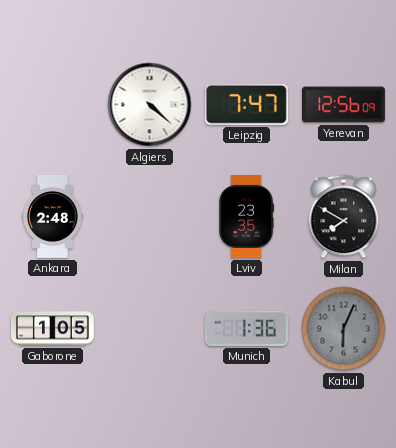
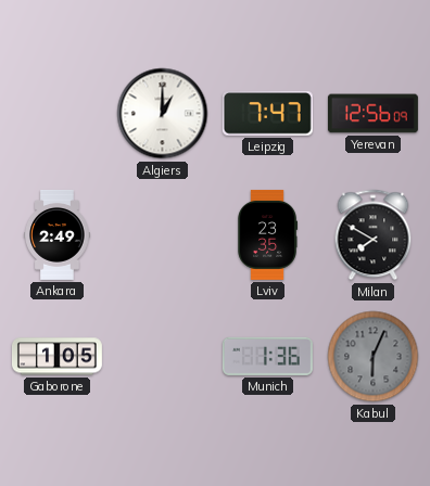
Algiers: 4:22 -> 1:00 (163, 114)
Ankara: 2:48 -> 2:49 (58, 234)
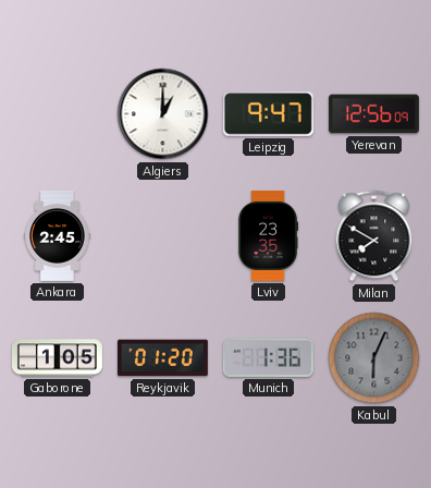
Leipzig: 7:47 -> 9:47 (268, 114)
Ankara: 2:49 -> 2:45 (58, 235)
Reykjavik: none -> 01:20 (162, 358)
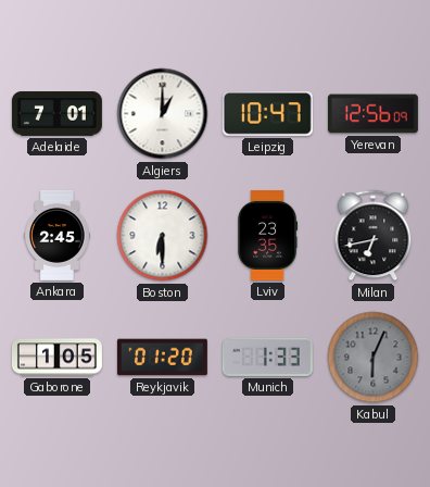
Adelaide: none -> 7:01 (56, 114)
Leipzig: 9:47 -> 10:47 (267, 114)
Boston: none -> 6:30 (163, 236)
Milan: 7:50 -> 6:43 (374, 236)
Munich: 1:36 -> 1:33 (267, 357)
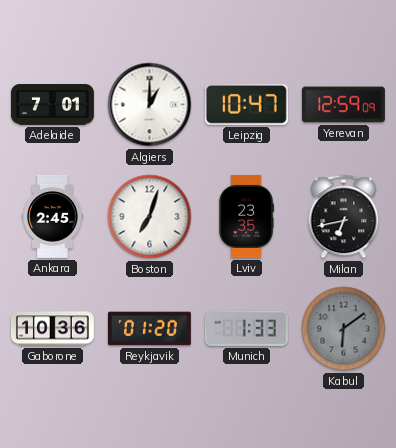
Yerevan: 12:56 -> 12:59 (343, 105)
Boston: 6:30 -> 7:03 (150, 217)
Gaborone: 1:05 -> 10:36 (52, 329)
Kabul: 6:04 -> 6:09 (344, 329)
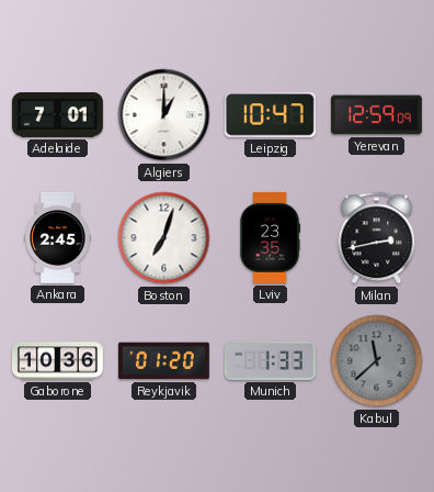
Milan: 6:43 -> 2:43 (377, 238)
Kabul: 6:09 -> 11:38 (377, 361)
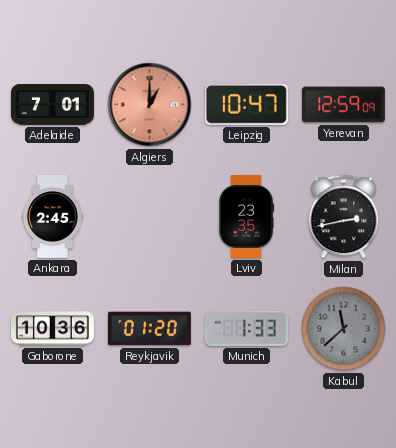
Algiers dial: white -> salmon (150, 105)
Boston: 7:03 -> none (164, 238)
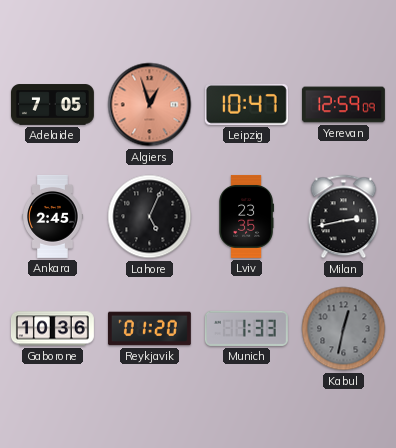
Adelaide: 7:01 -> 7:05 (52, 105)
Algiers: 1:00 -> 12:57 (150, 105)
Lahore: none -> 5:04 (150, 217)
Kabul: 11:38 -> 12:32 (344, 329)
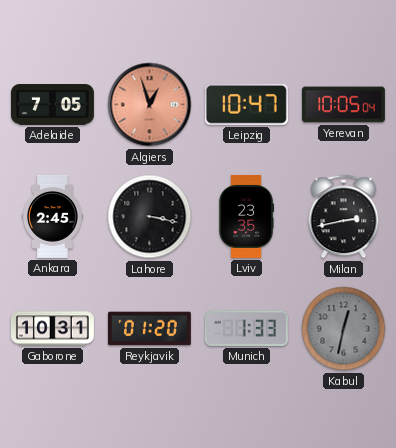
Yerevan: 12:59 -> 10:05 (343, 105)
Lahore: 5:04 -> 3:17 (150, 217)
Gaborone: 10:36 -> 10:31 (52, 329)
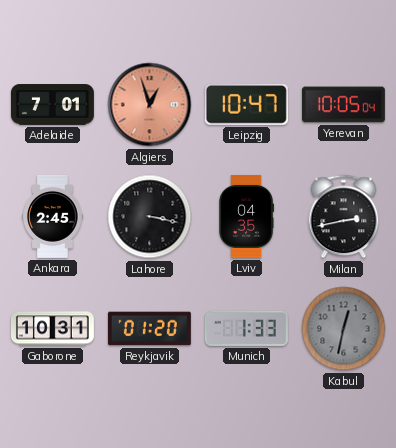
Adelaide: 7:05 -> 7:01 (52, 105)
Lviv: 23:35 -> 04:35 (246, 216)
